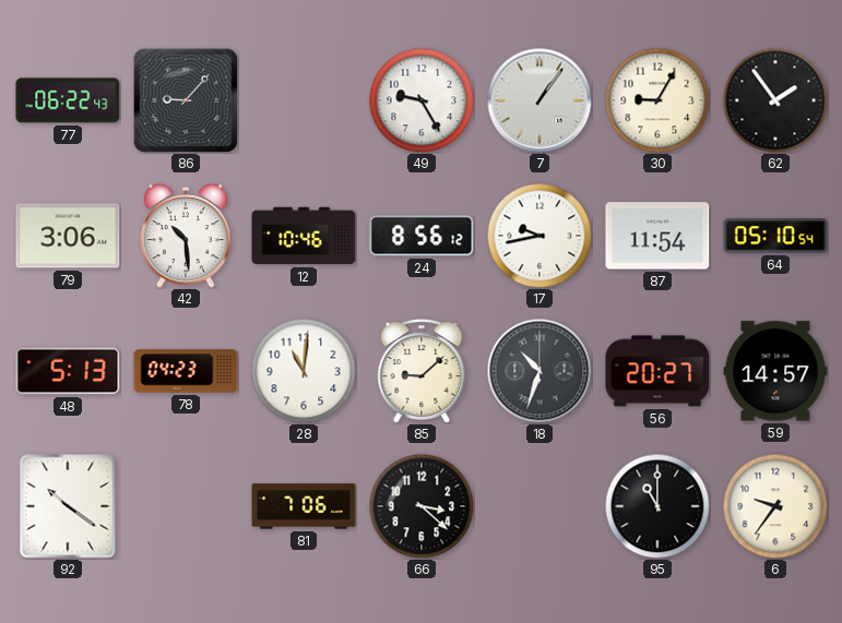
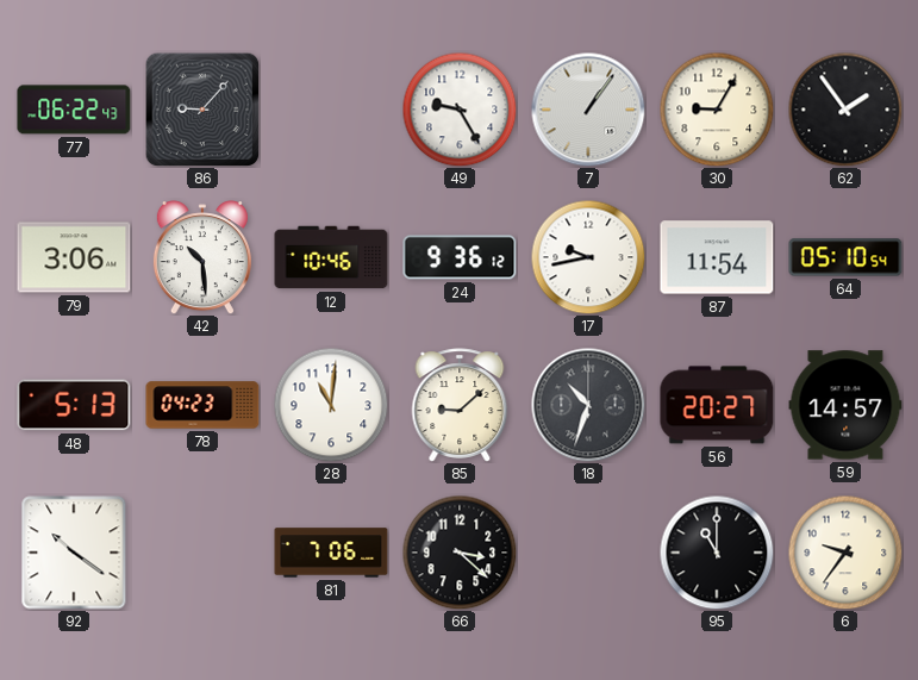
24: 8:56 -> 9:36 (460, 257)
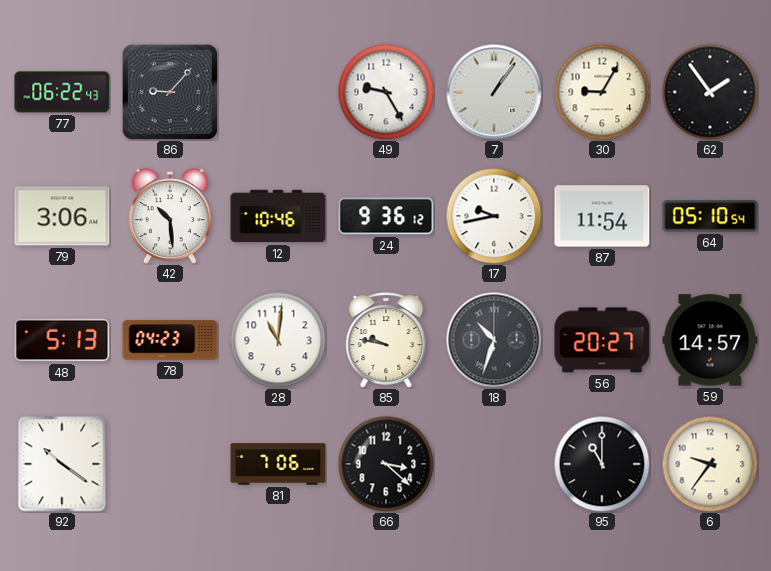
85: 9:08 -> 9:47 (386, 340)
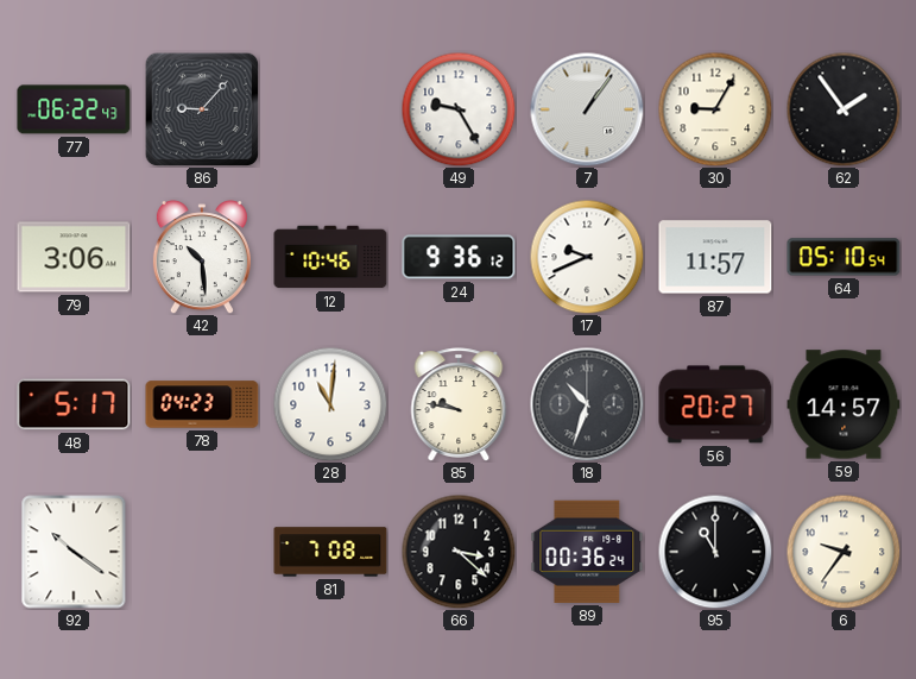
17: 9:43 -> 9:41 (587, 257)
87: 11:54 -> 11:57 (715, 257)
48: 5:13 -> 5:17 (74, 404)
81: 7:06 -> 7:08 (330, 552)
89: none -> 00:36 (587, 552)
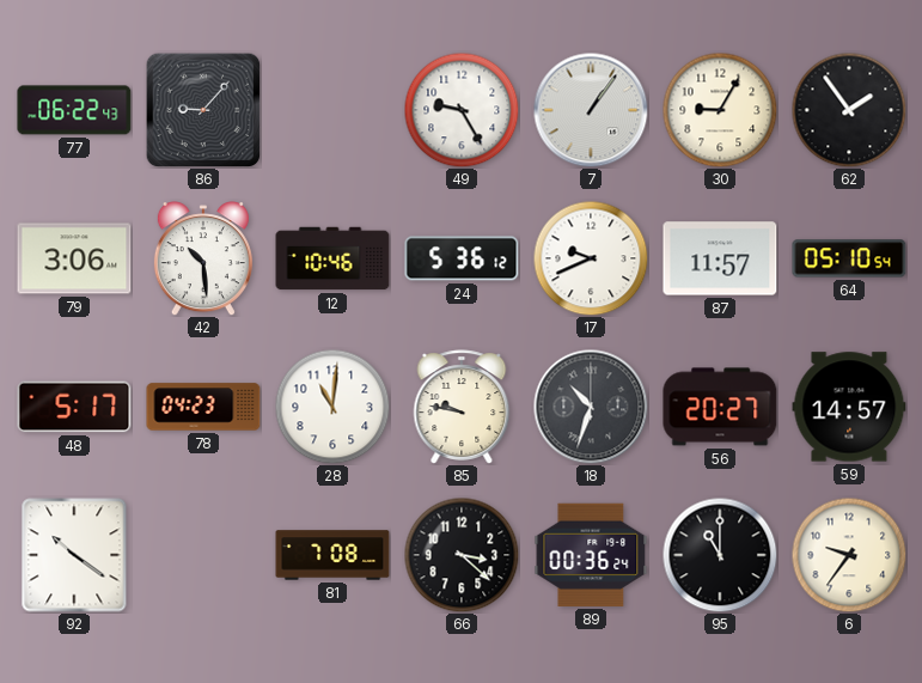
24: 9:36 -> 5:36 (462, 258)
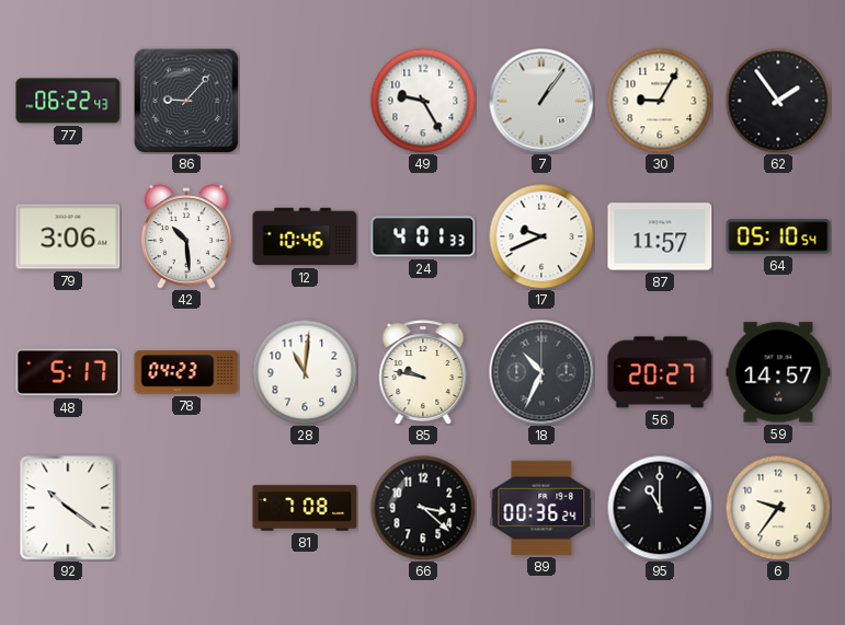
24: 5:36 -> 4:01 (423, 236)
18: 10:33 -> 10:34 (541, 372)
